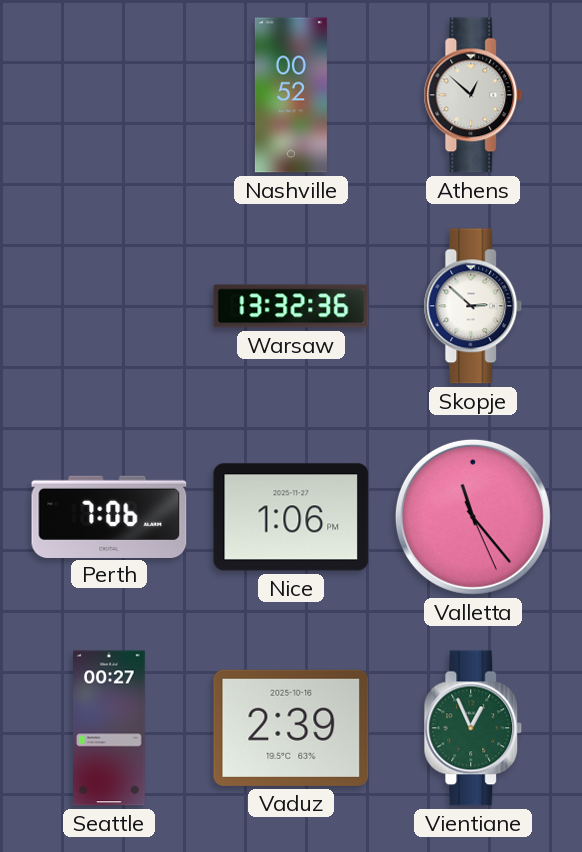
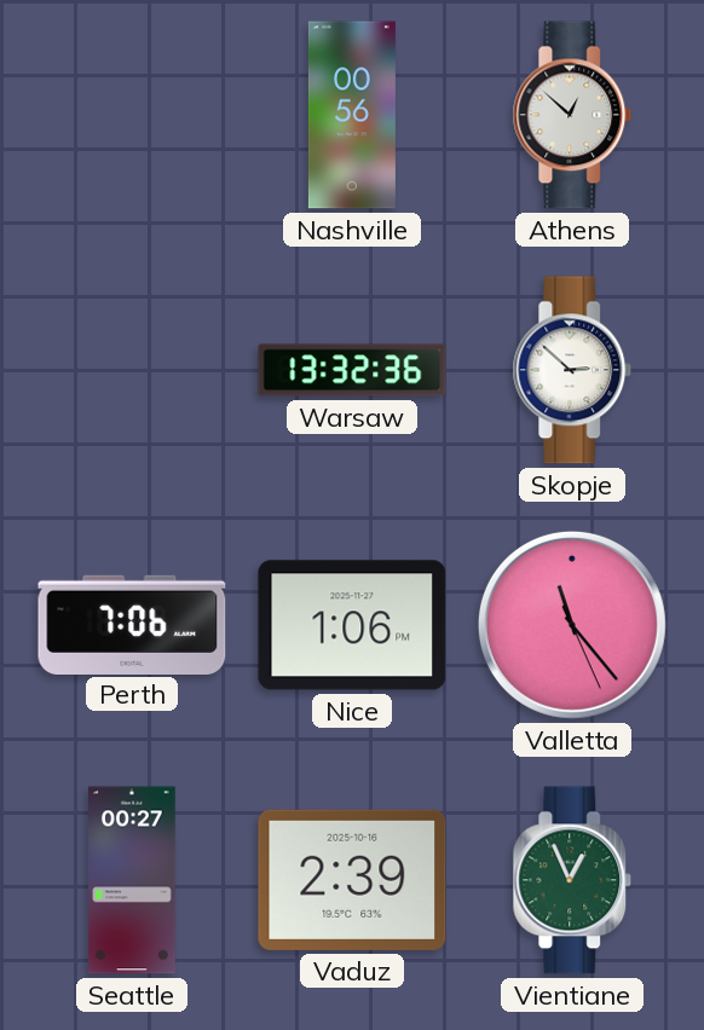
Nashville: 00:52 -> 00:56 (352, 115)
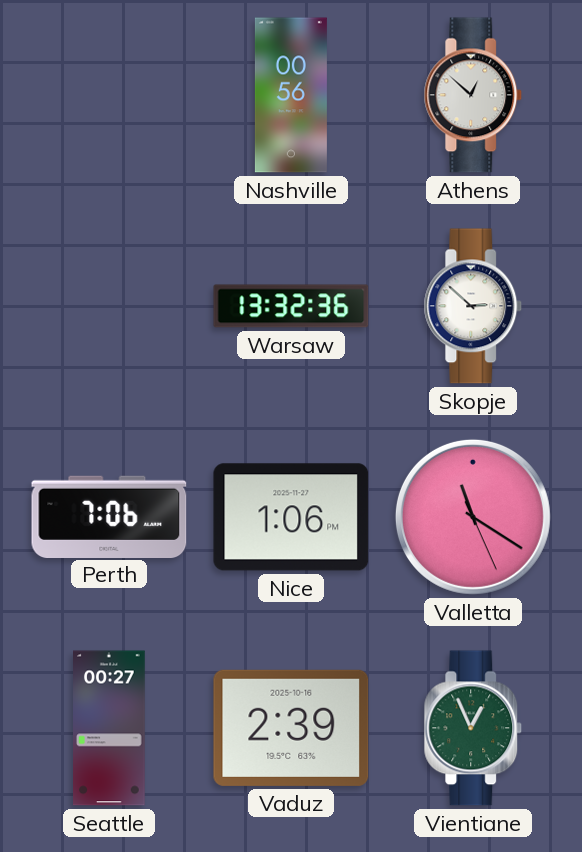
Valletta: 11:23 -> 11:20 (473, 517)
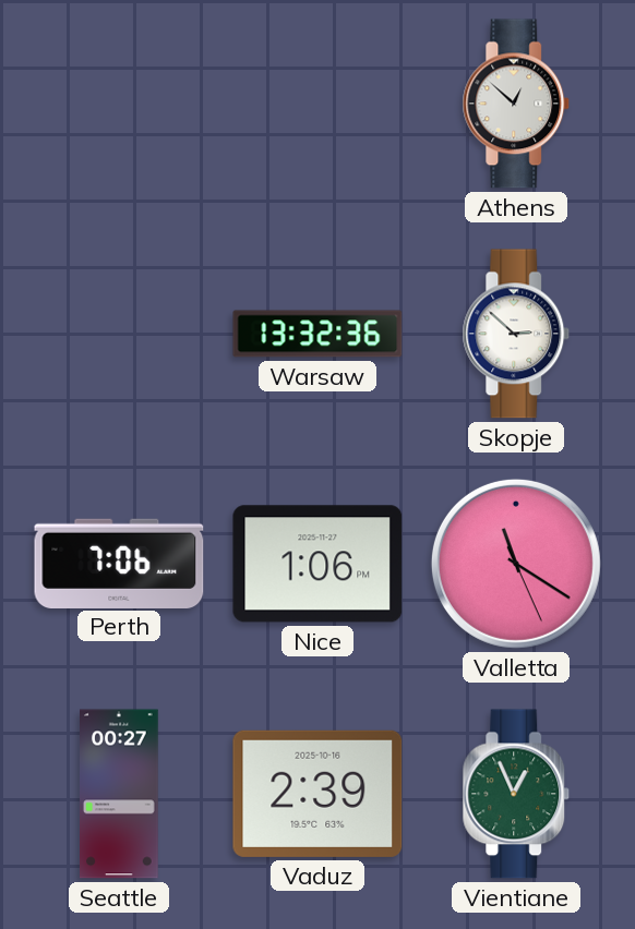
Nashville: 00:56 -> none (291, 95)
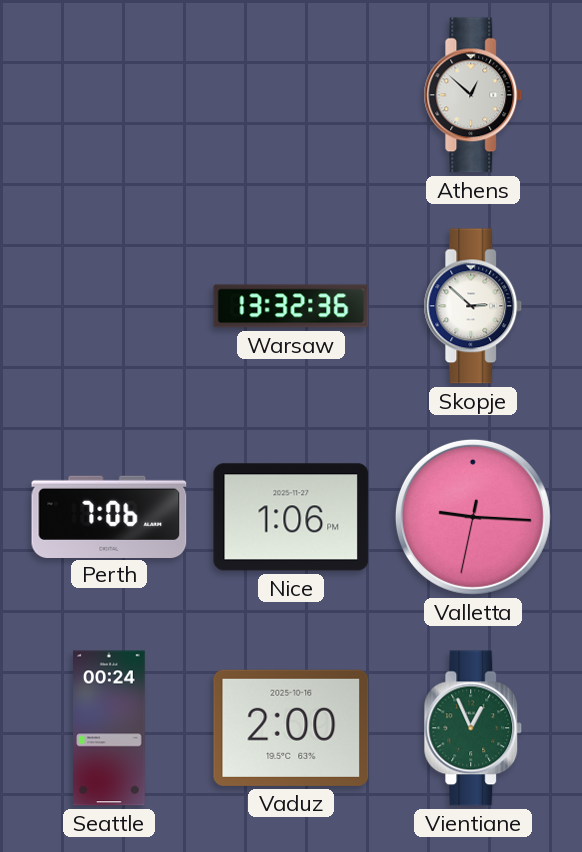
Valletta: 11:20 -> 9:15 (473, 517)
Seattle: 00:27 -> 00:24 (110, 728)
Vaduz: 2:39 -> 2:00 (291, 728)
